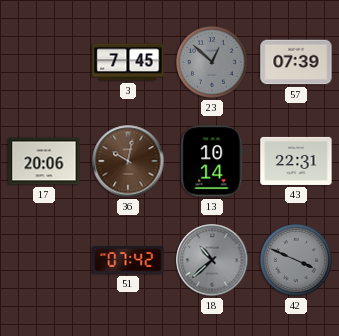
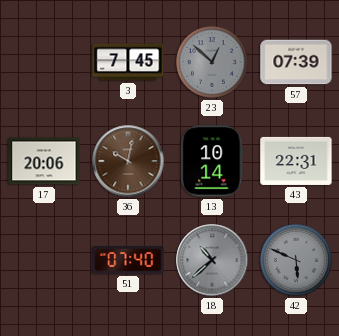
51: 07:42 -> 07:40 (128, 260)
42: 3:49 -> 5:49 (297, 261)
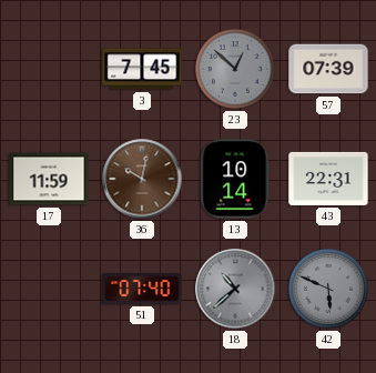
17: 20:06 -> 11:59 (49, 179)
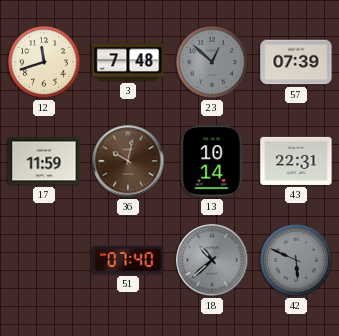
12: none -> 11:42 (45, 63)
3: 7:45 -> 7:48 (128, 62)
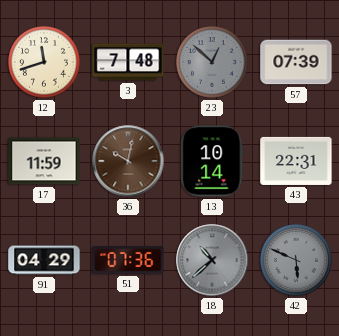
91: none -> 04:29 (44, 260)
51: 07:40 -> 07:36 (128, 260)
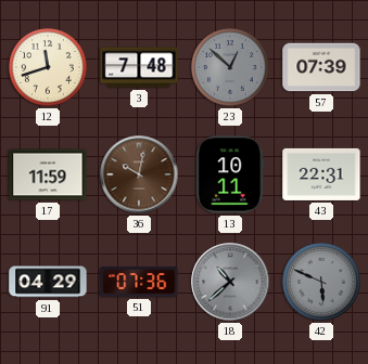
13: 10:14 -> 10:11 (230, 174)
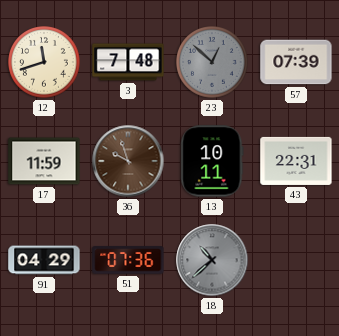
36: 10:02 -> 9:57 (128, 161)
42: 5:49 -> none (322, 283)
